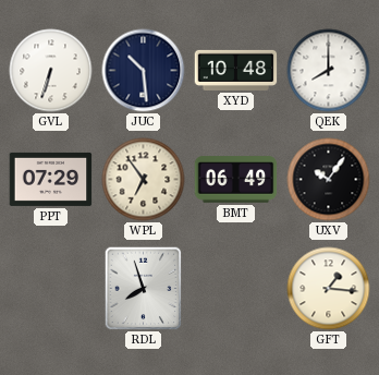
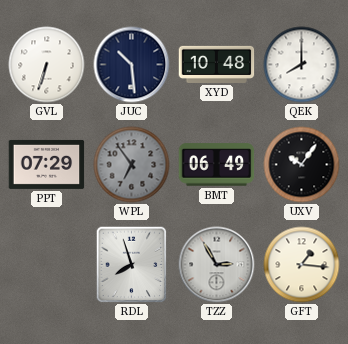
WPL dial: cream -> grey (132, 165)
TZZ: none -> 2:55 (217, 265)
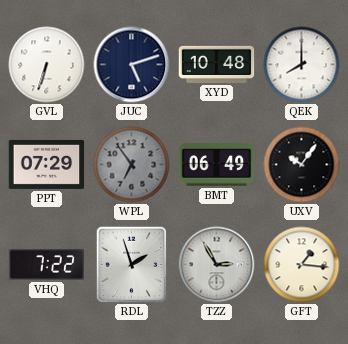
JUC: 10:29 -> 5:12 (132, 65)
VHQ: none -> 7:22 (47, 264)
RDL: 7:57 -> 1:57 (132, 265)
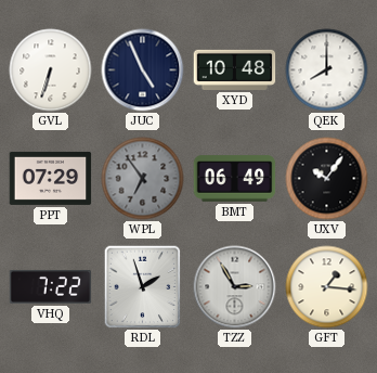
JUC: 5:12 -> 4:56 (143, 70)
